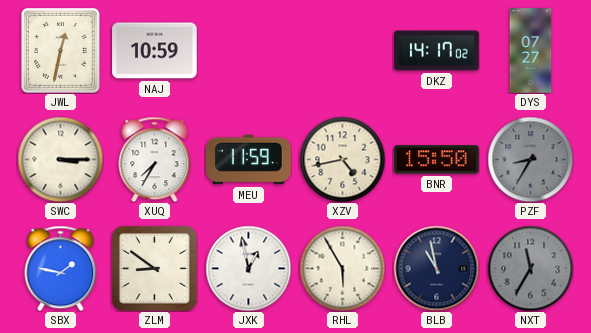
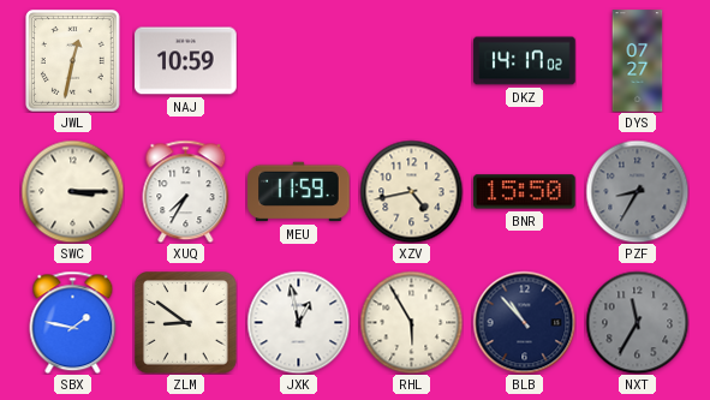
BLB: 10:58 -> 10:53 (524, 322)
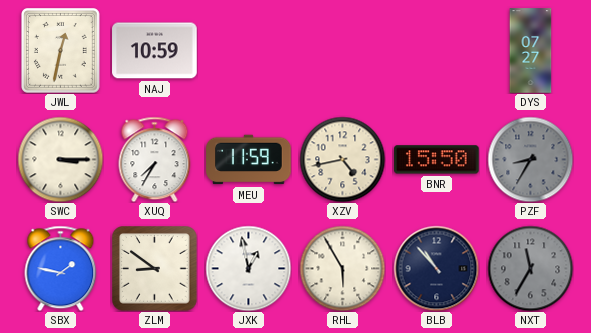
DKZ: 14:17 -> none (525, 61)
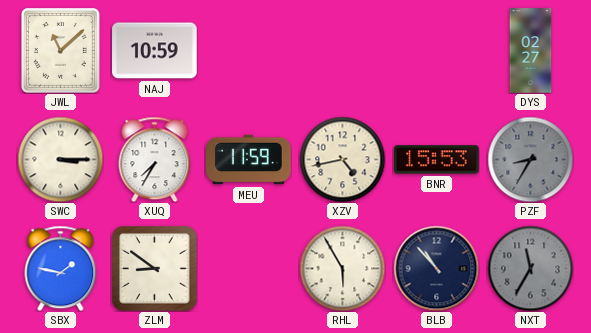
JWL: 12:32 -> 11:08 (61, 51)
DYS: 07:27 -> 02:27 (531, 51)
BNR: 15:50 -> 15:53 (437, 160)
JXK: 12:58 -> none (248, 268)
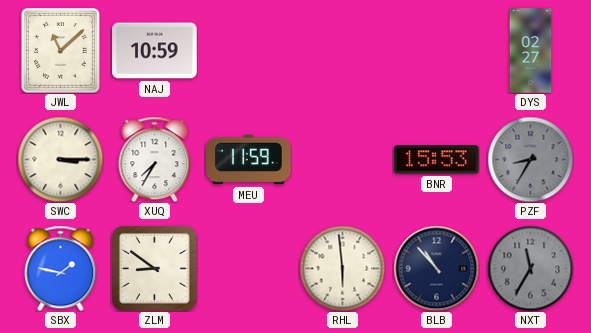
XZV: 4:43 -> none (342, 159)
RHL: 5:55 -> 5:59 (342, 268)
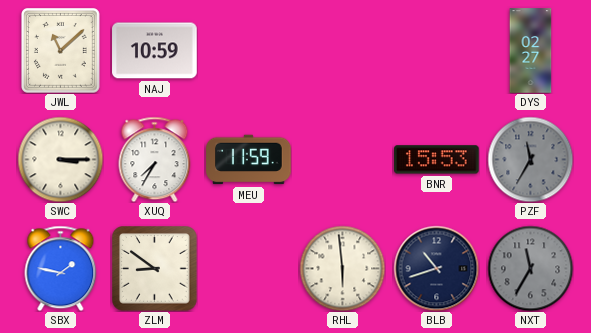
PZF: 8:35 -> 11:35 (530, 159)
BLB: 10:53 -> 10:42 (436, 268)
